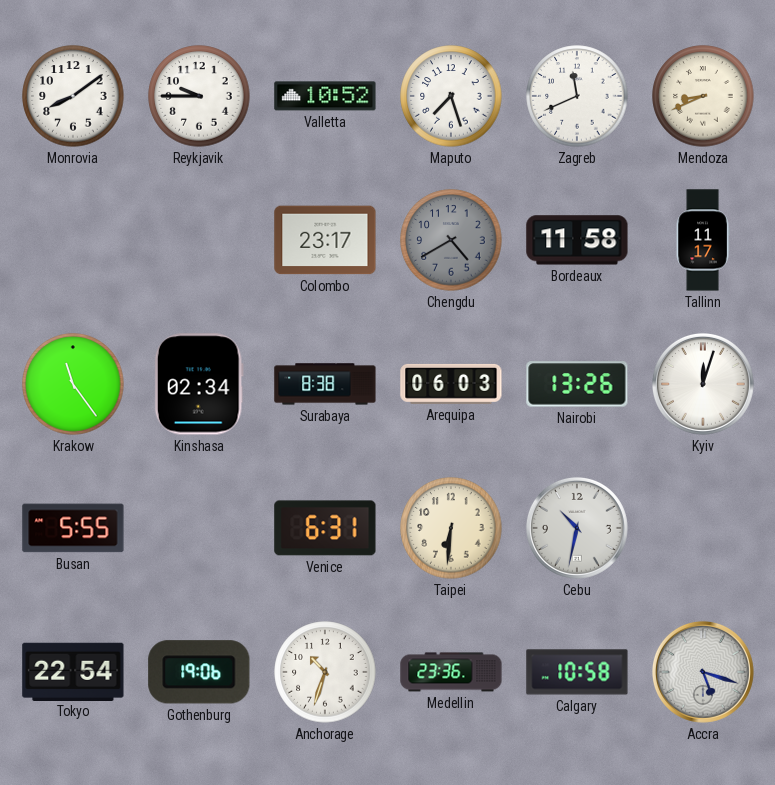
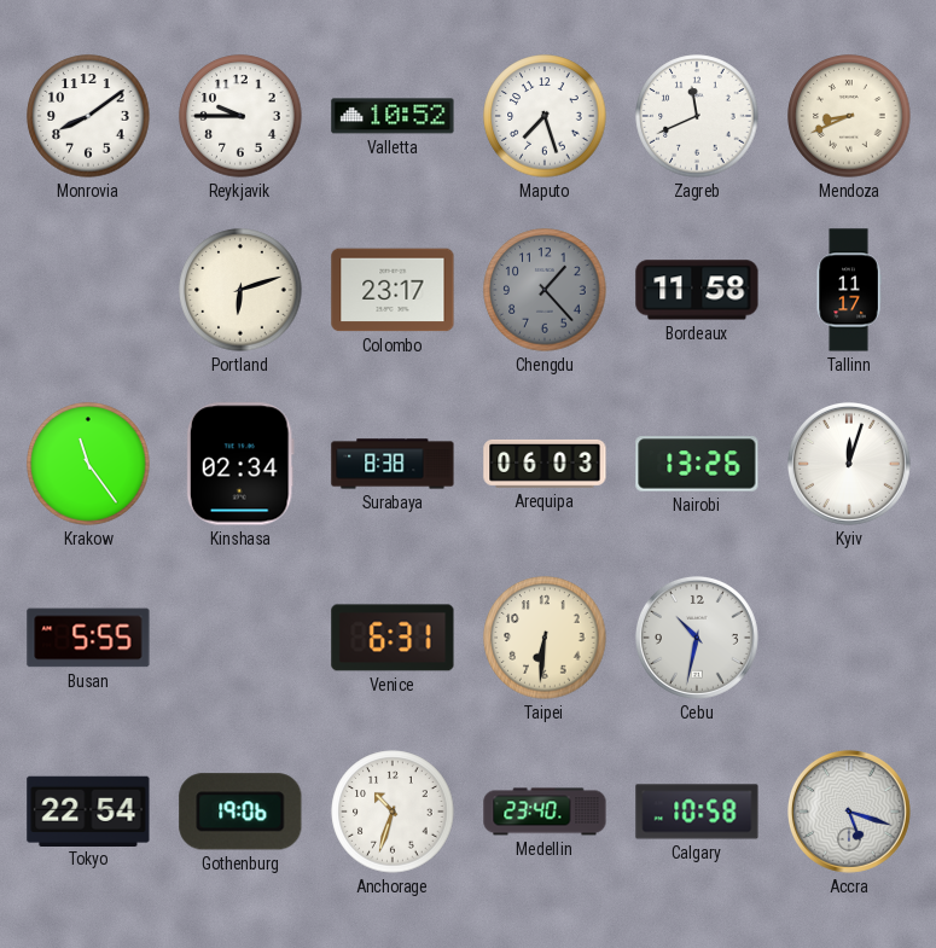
Portland: none -> 6:12 (240, 290)
Chengdu: 4:40 -> 1:23 (545, 290)
Medellin: 23:36 -> 23:40 (545, 812)
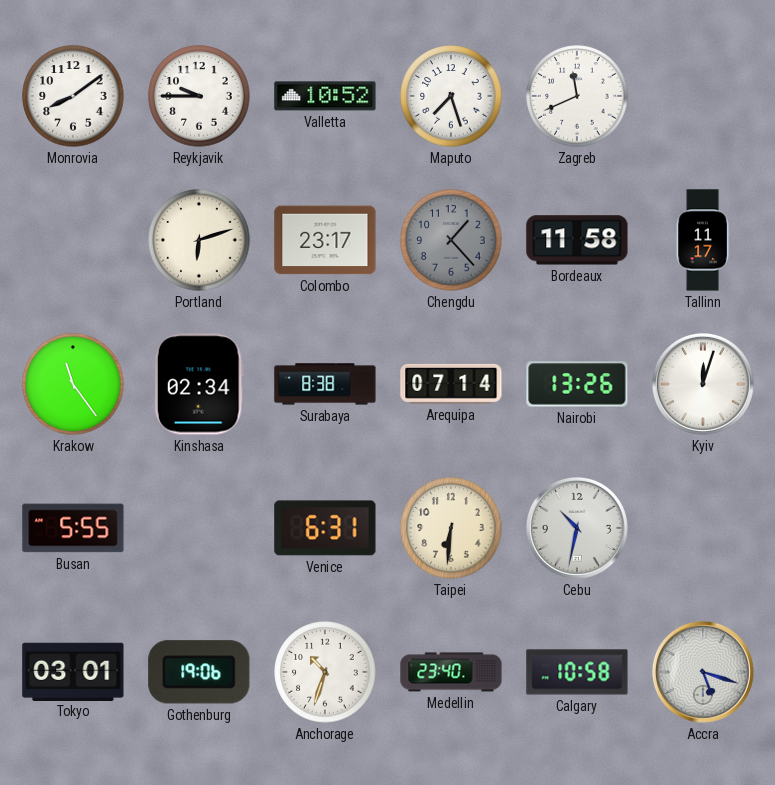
Mendoza: 8:41 -> none (849, 116)
Arequipa: 06:03 -> 07:14 (451, 384)
Tokyo: 22:54 -> 03:01 (73, 671)
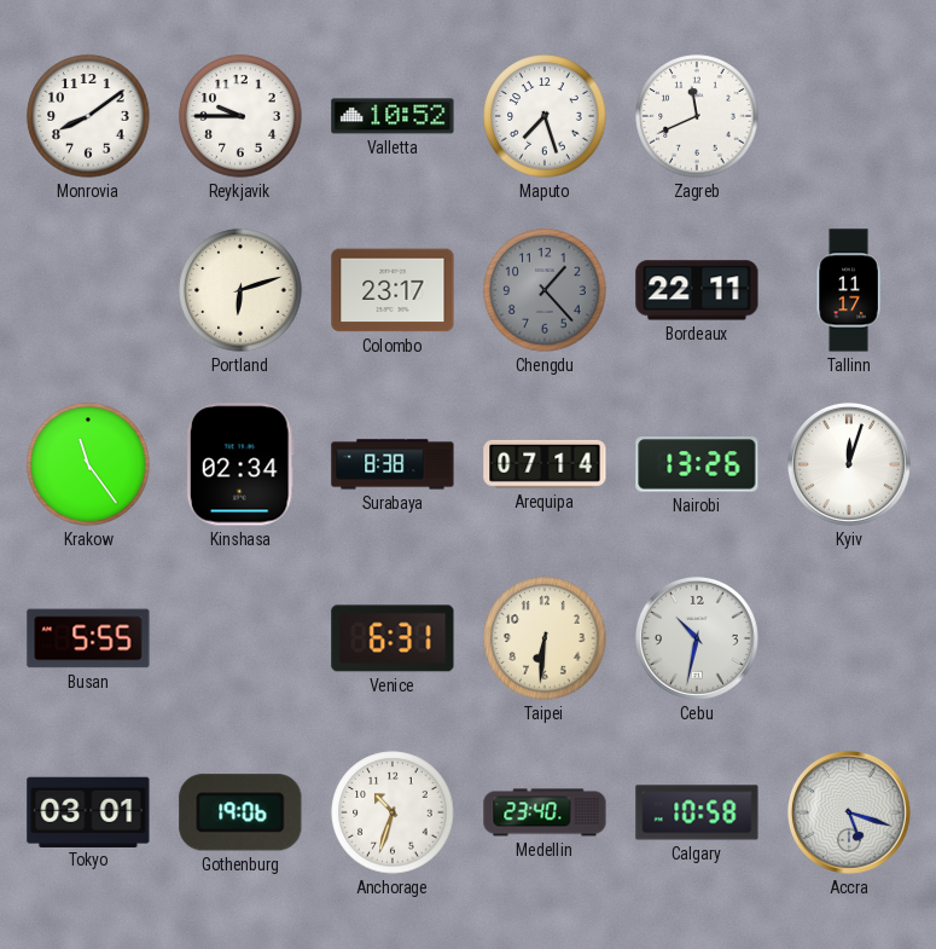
Bordeaux: 11:58 -> 22:11 (697, 290)
